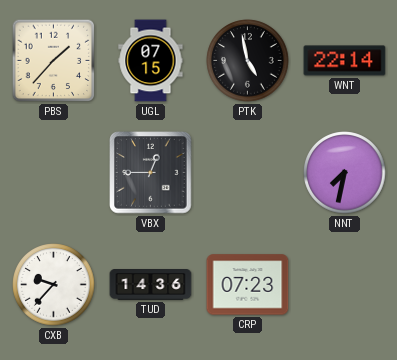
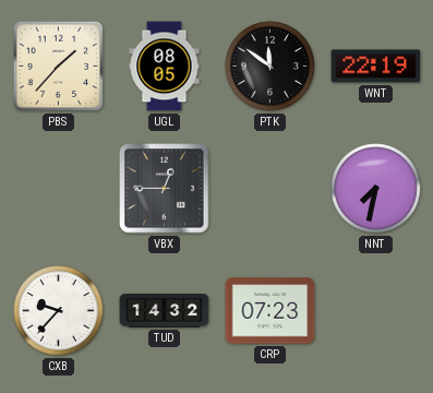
UGL: 07:15 -> 08:05 (165, 67)
PTK: 4:58 -> 11:51 (270, 67)
WNT: 22:14 -> 22:19 (376, 67)
TUD: 14:36 -> 14:32 (165, 311)
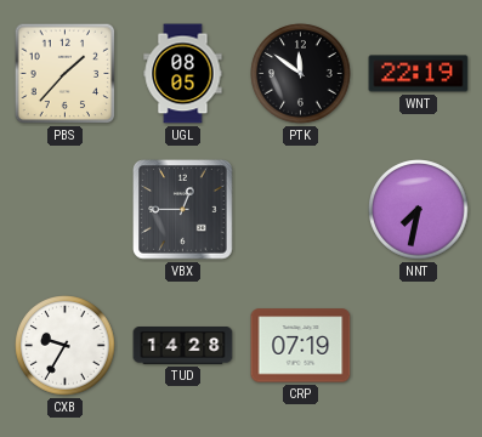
CXB: 9:37 -> 9:35 (66, 346)
TUD: 14:32 -> 14:28 (183, 346)
CRP: 07:23 -> 07:19 (301, 346)
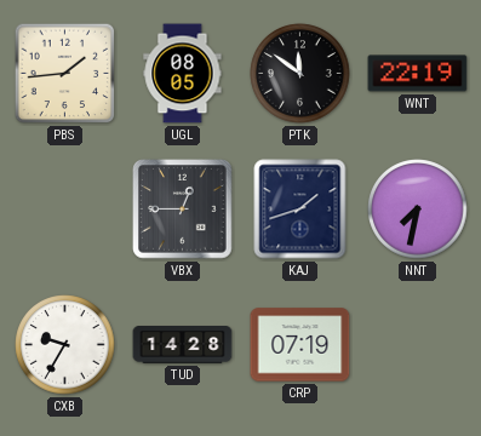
PBS: 1:37 -> 1:44 (65, 74)
KAJ: none -> 1:42 (300, 210)
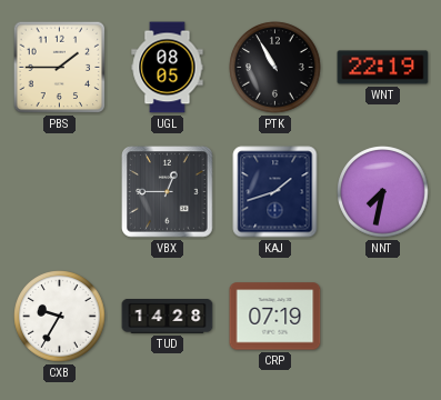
PBS: 1:44 -> 1:45 (60, 68)
PTK: 11:51 -> 10:55 (275, 68)
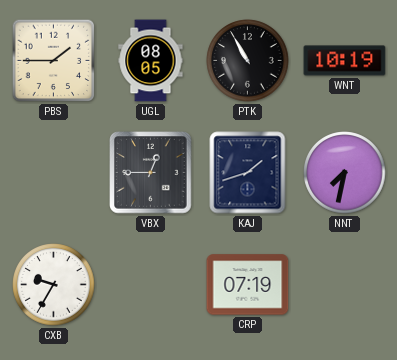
WNT: 22:19 -> 10:19 (345, 61)
TUD: 14:28 -> none (168, 317)
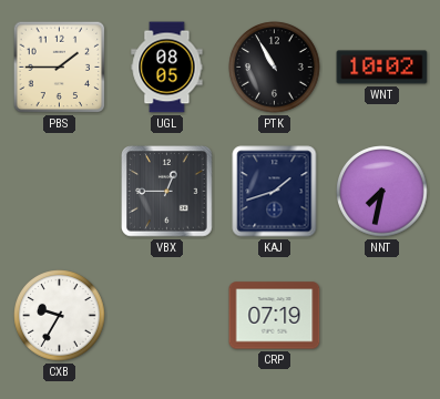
WNT: 10:19 -> 10:02 (382, 68)
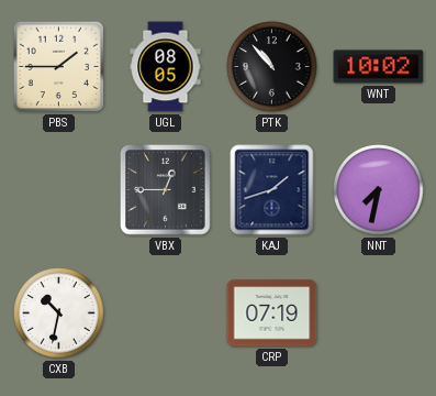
PTK: 10:55 -> 10:53 (272, 67)
CXB: 9:35 -> 10:32 (59, 313)
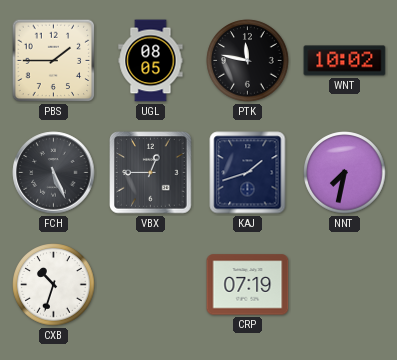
PTK: 10:53 -> 11:47 (248, 61)
FCH: none -> 5:26 (54, 173)
CXB: 10:32 -> 10:33 (54, 285)
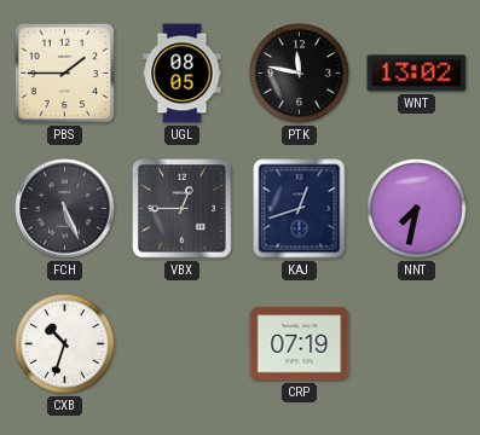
WNT: 10:02 -> 13:02 (417, 74)
KAJ: 1:42 -> 12:42 (300, 209)
